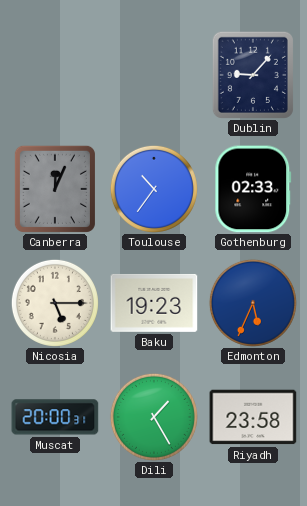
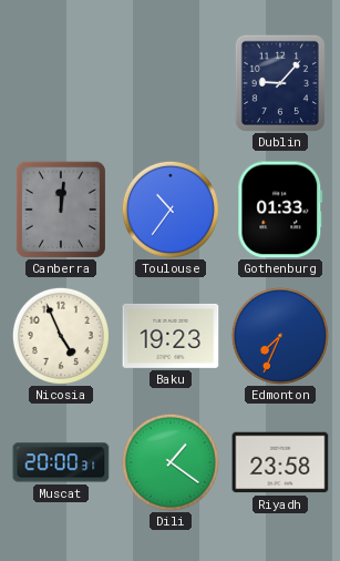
Canberra: 12:04 -> 12:01 (61, 210)
Gothenburg: 02:33 -> 01:33 (280, 210)
Nicosia: 5:15 -> 4:56 (61, 336)
Edmonton: 5:34 -> 7:34 (280, 336)
Dili: 1:25 -> 1:21 (171, 462)
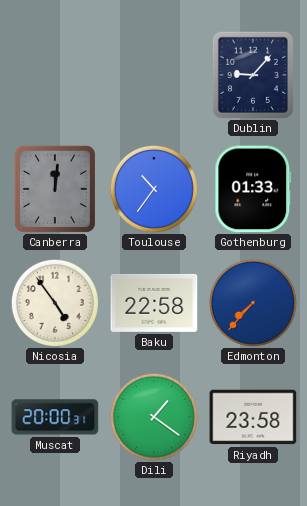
Nicosia: 4:56 -> 4:54 (55, 303)
Baku: 19:23 -> 22:58 (154, 303)
Edmonton: 7:34 -> 7:37 (253, 303)
